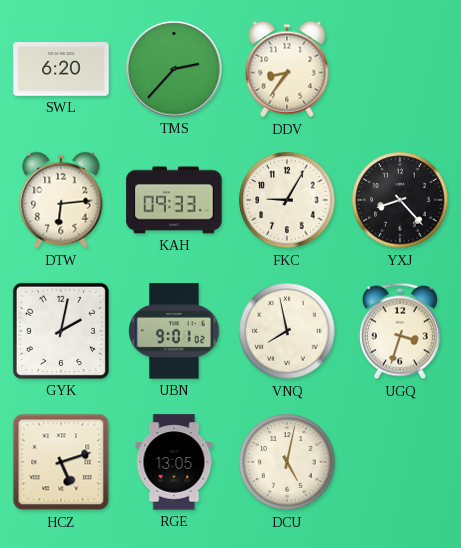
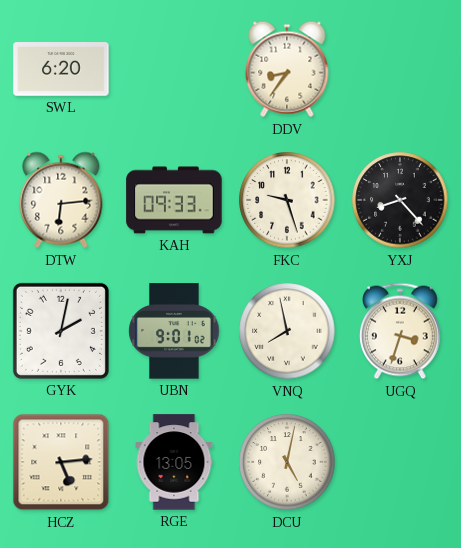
TMS: 2:37 -> none (174, 69)
FKC: 9:05 -> 9:27 (287, 200)
HCZ: 5:12 -> 5:14 (61, 462)
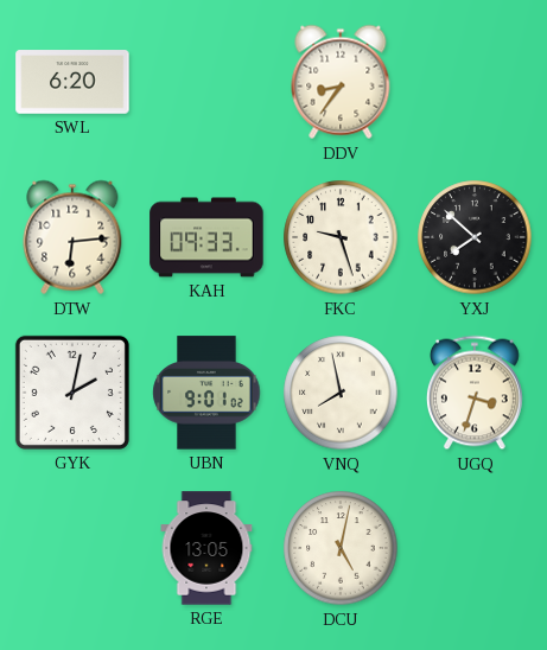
YXJ: 8:23 -> 7:52 (475, 237)
HCZ: 5:14 -> none (61, 462)
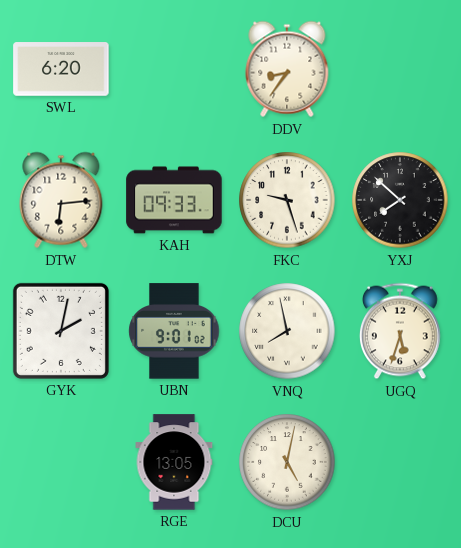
UGQ: 3:33 -> 5:33 (400, 331)
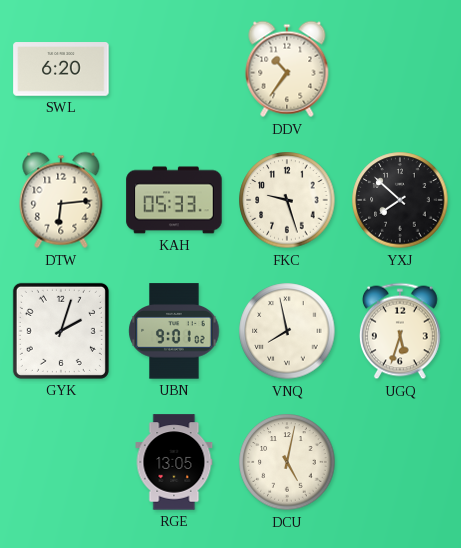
DDV: 8:36 -> 10:36 (287, 69)
KAH: 09:33 -> 05:33 (174, 200)
GYK: 2:02 -> 2:03 (61, 331)
